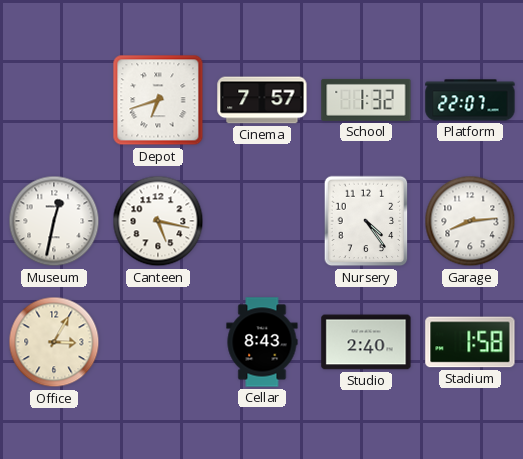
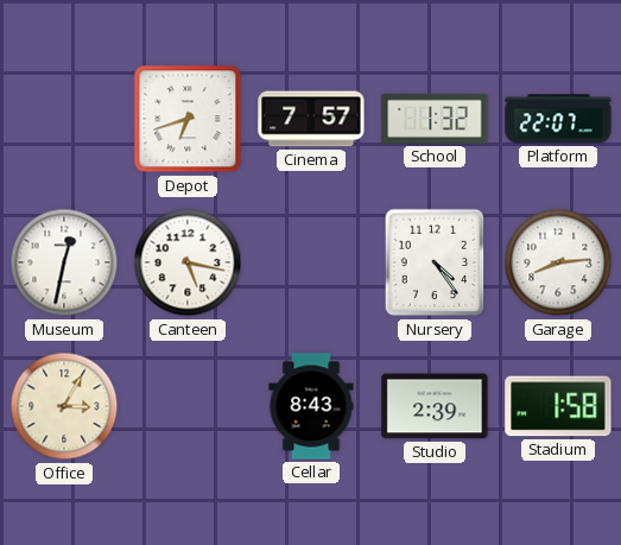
Studio: 2:40 -> 2:39 (435, 406)
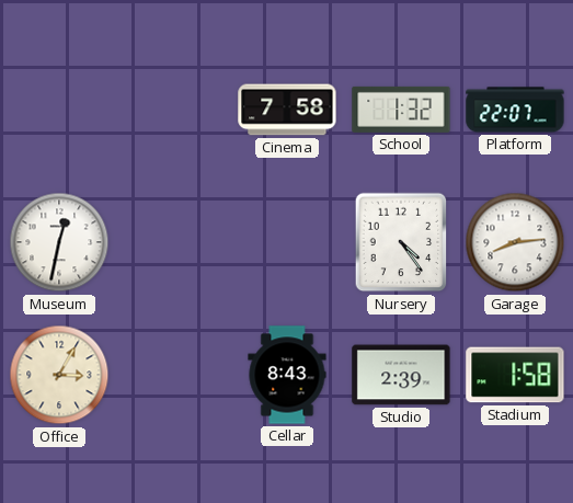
Depot: 6:42 -> none (188, 119)
Cinema: 7:57 -> 7:58 (287, 110)
Canteen: 5:17 -> none (188, 262)
